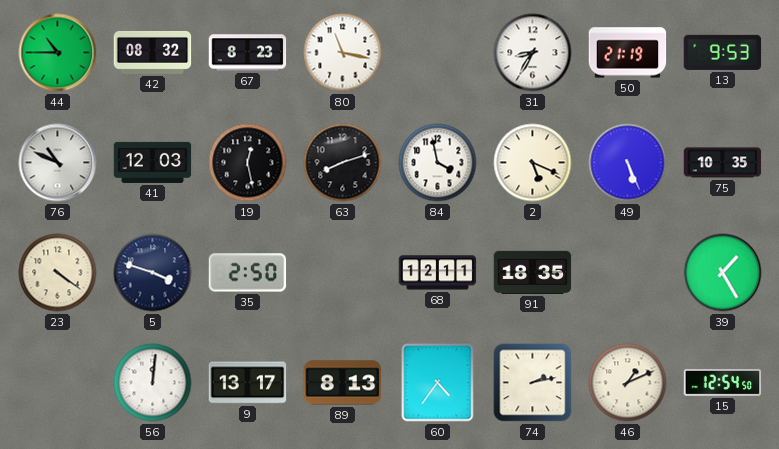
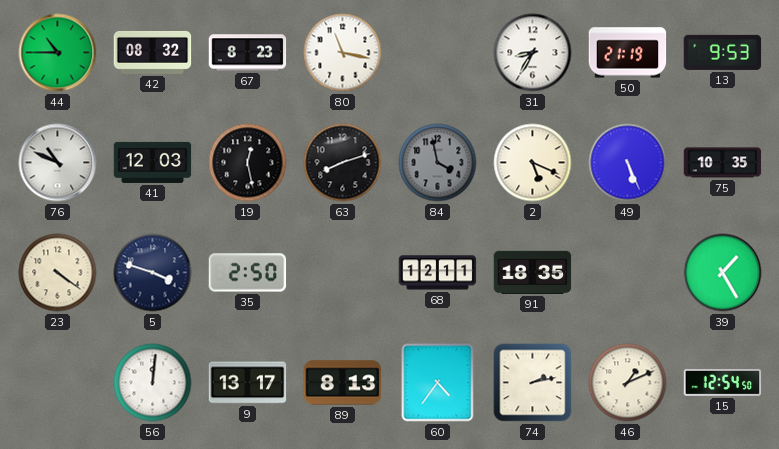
84 dial: white -> grey (438, 163)
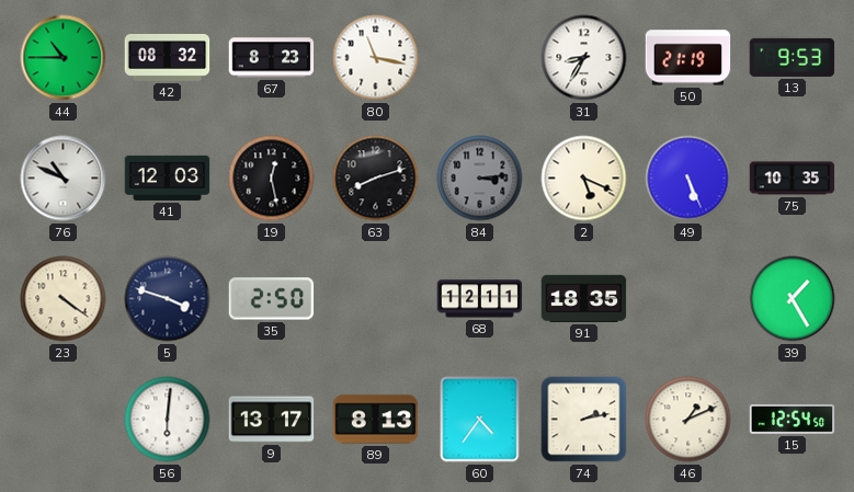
84: 3:58 -> 3:14 (480, 179)
56: 12:01 -> 6:01 (168, 420)
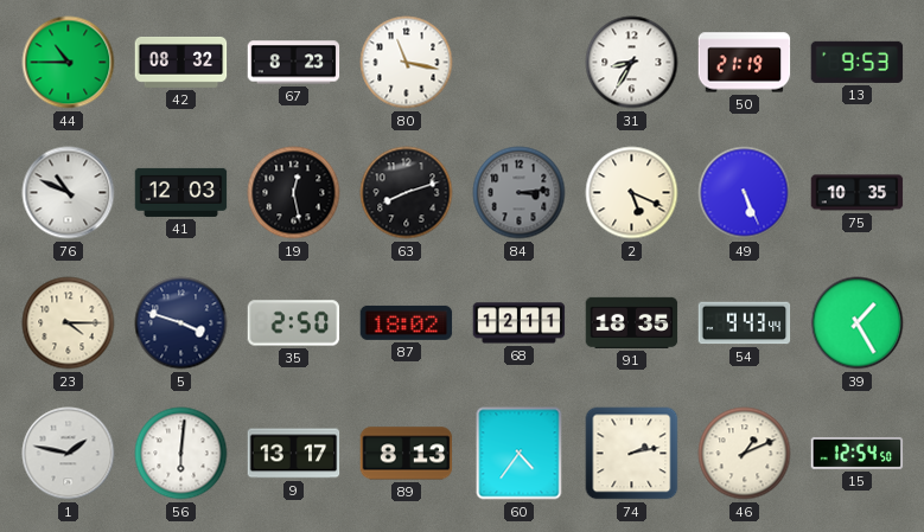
23: 4:21 -> 4:15 (69, 323)
87: none -> 18:02 (407, 322)
54: none -> 9:43 (745, 323)
1: none -> 1:47 (69, 454)
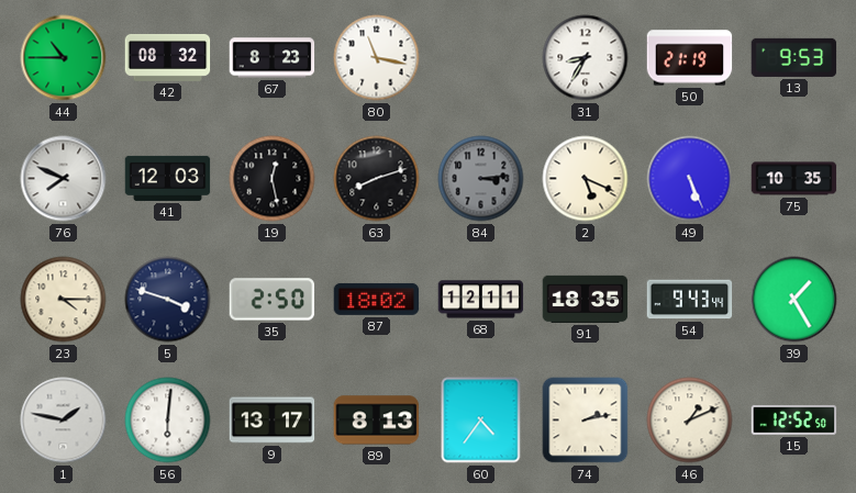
76: 10:49 -> 7:49 (64, 179)
15: 12:54 -> 12:52 (794, 419)
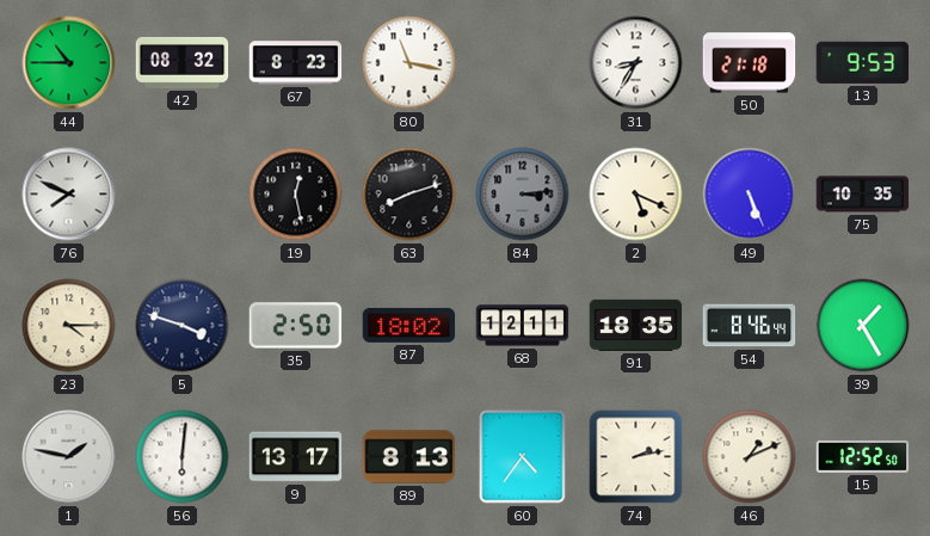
50: 21:19 -> 21:18 (750, 63)
41: 12:03 -> none (168, 178)
54: 9:43 -> 8:46 (750, 326)
